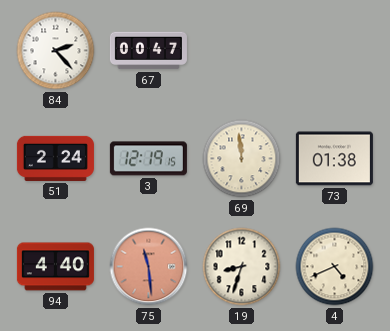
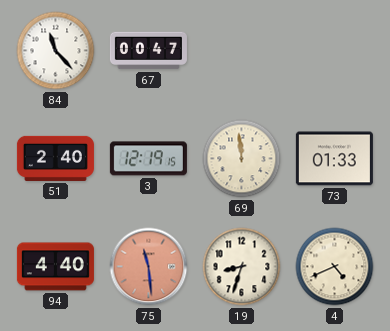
84: 2:23 -> 11:23 (56, 51)
51: 2:24 -> 2:40 (55, 158)
73: 01:38 -> 01:33 (334, 159)
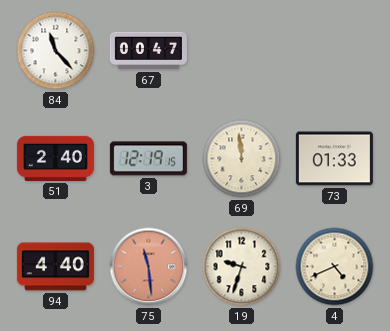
19: 8:33 -> 9:33 (242, 267)
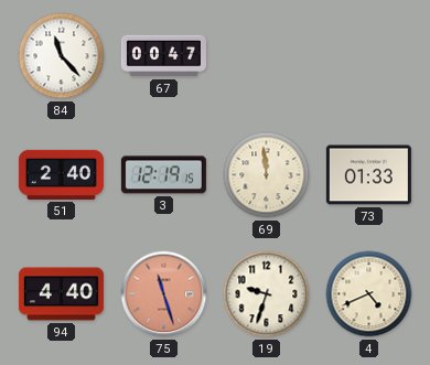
75: 11:29 -> 11:27 (164, 294)
